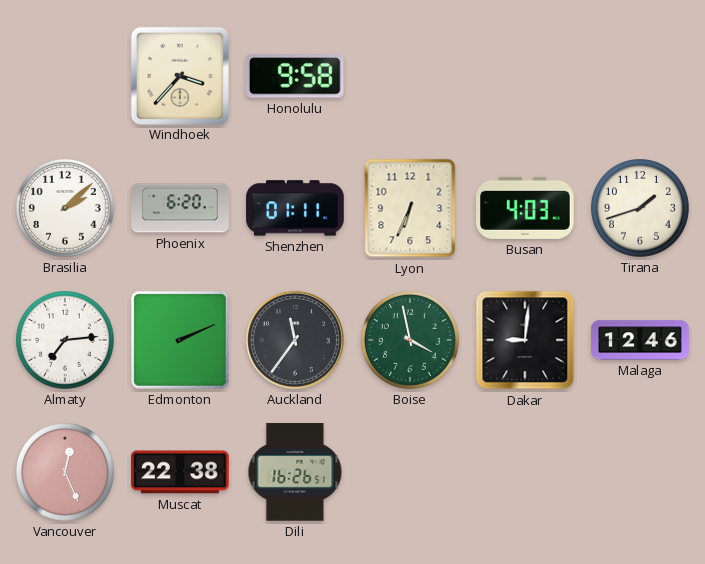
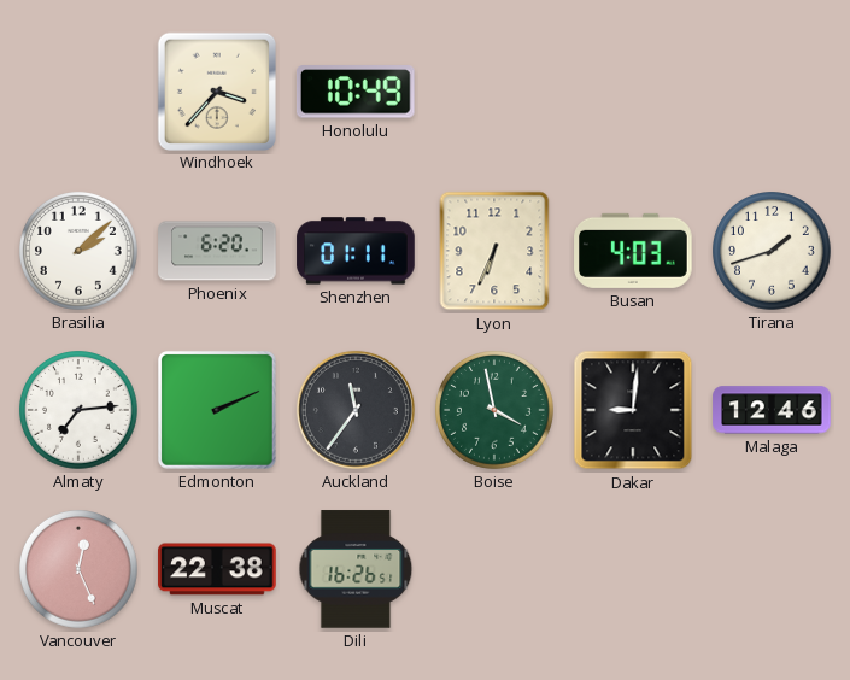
Honolulu: 9:58 -> 10:49 (356, 92)
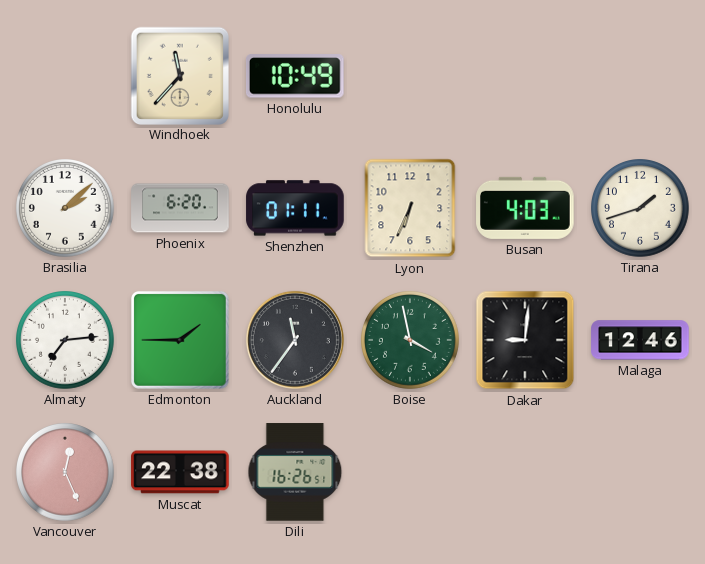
Windhoek: 3:37 -> 11:37 (179, 75)
Edmonton: 2:11 -> 1:45 (180, 340)
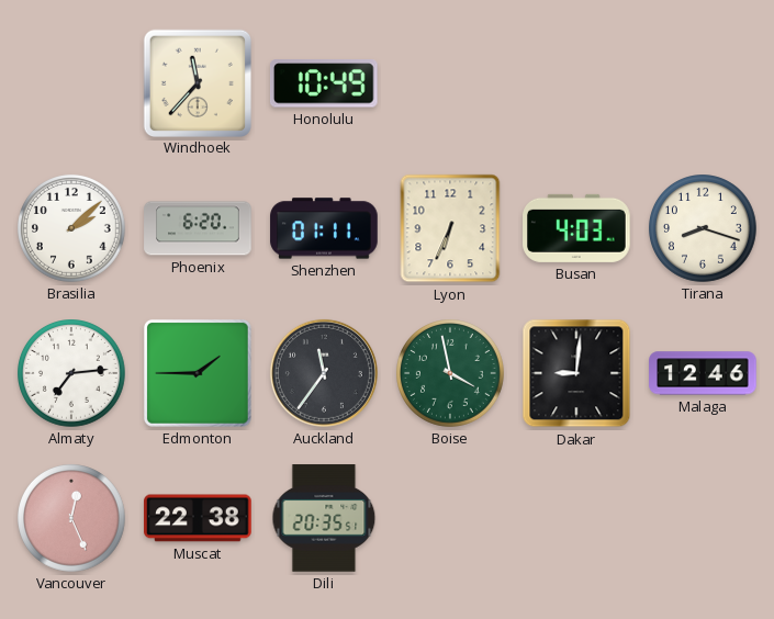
Tirana: 1:42 -> 8:18 (704, 229)
Dili: 16:26 -> 20:35 (324, 518)
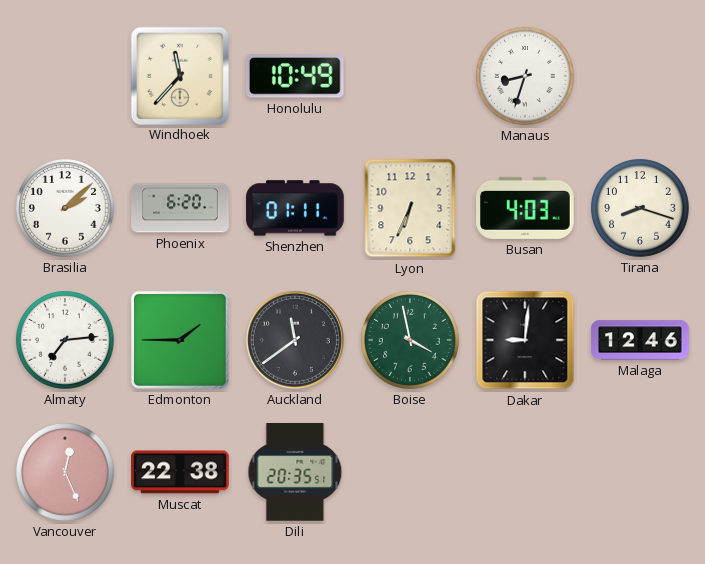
Manaus: none -> 8:33 (526, 77)
Auckland: 11:36 -> 11:39 (295, 340)
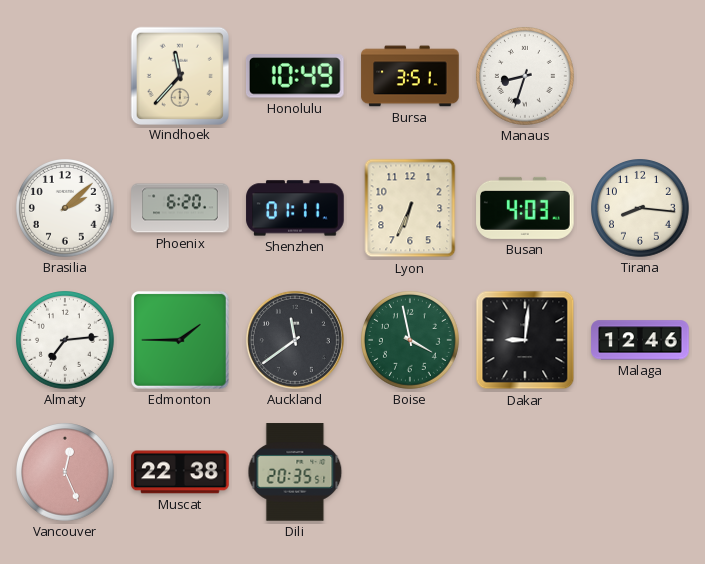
Bursa: none -> 3:51 (410, 76)
Tirana: 8:18 -> 8:16 (641, 209)
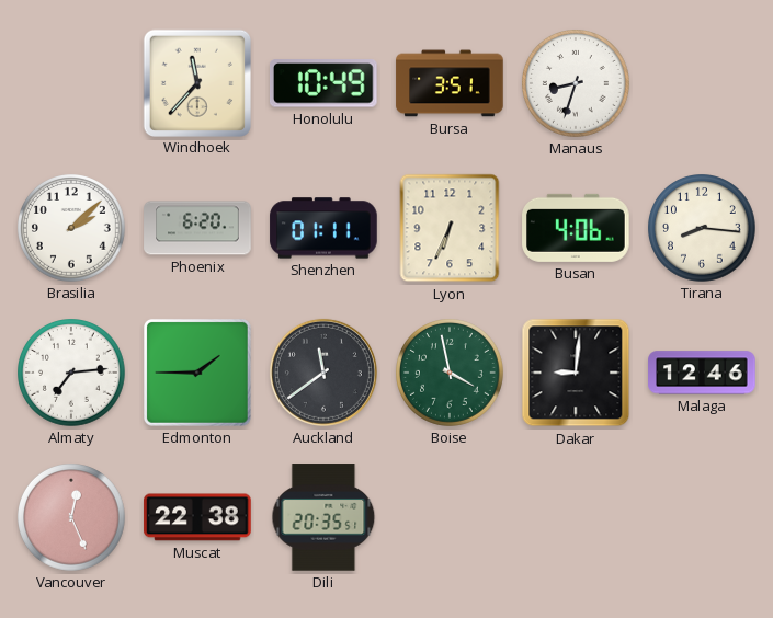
Busan: 4:03 -> 4:06 (576, 228)
